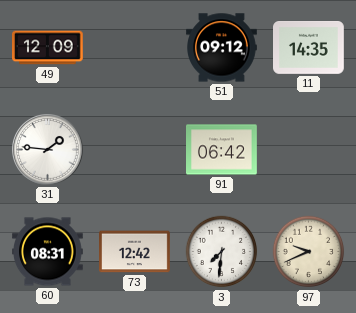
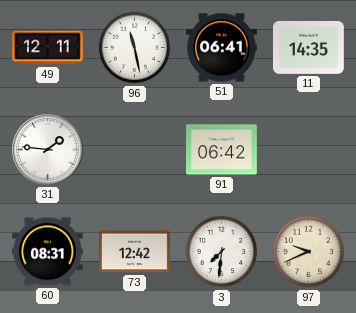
49: 12:09 -> 12:11 (48, 48)
96: none -> 11:28 (135, 48)
51: 09:12 -> 06:41 (222, 48)
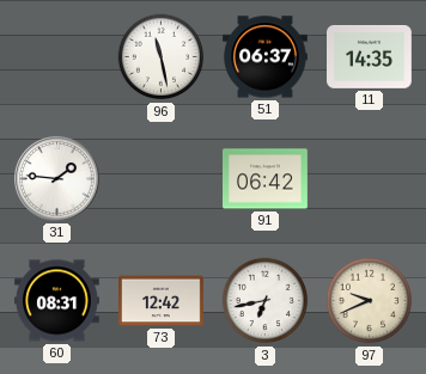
49: 12:11 -> none (48, 48)
51: 06:41 -> 06:37 (266, 57)
3: 7:31 -> 6:43 (266, 301)
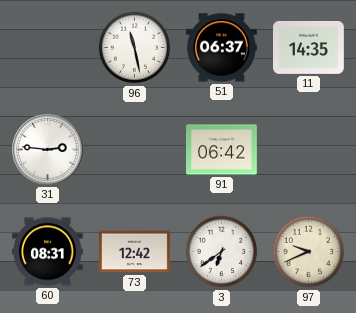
31: 1:46 -> 2:46 (48, 150)
3: 6:43 -> 6:39 (222, 252)
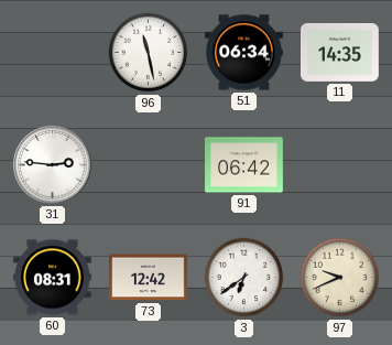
51: 06:37 -> 06:34 (244, 53)
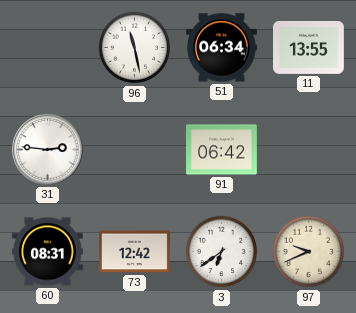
11: 14:35 -> 13:55 (309, 48)
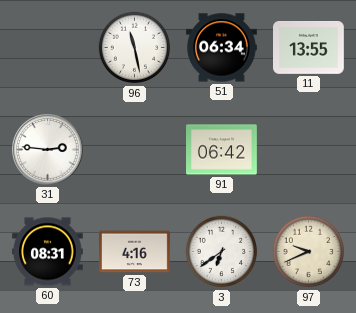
73: 12:42 -> 4:16 (135, 252)
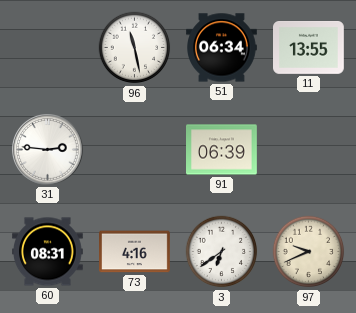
91: 06:42 -> 06:39 (222, 150)
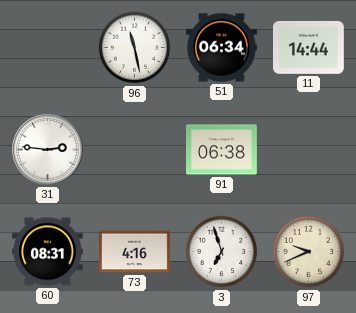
11: 13:55 -> 14:44 (309, 48)
91: 06:39 -> 06:38 (222, 150)
3: 6:39 -> 6:57 (222, 252)
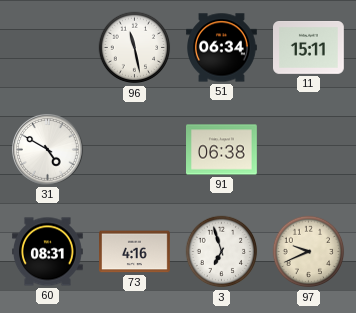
11: 14:44 -> 15:11 (309, 48)
31: 2:46 -> 4:50 (48, 150)
